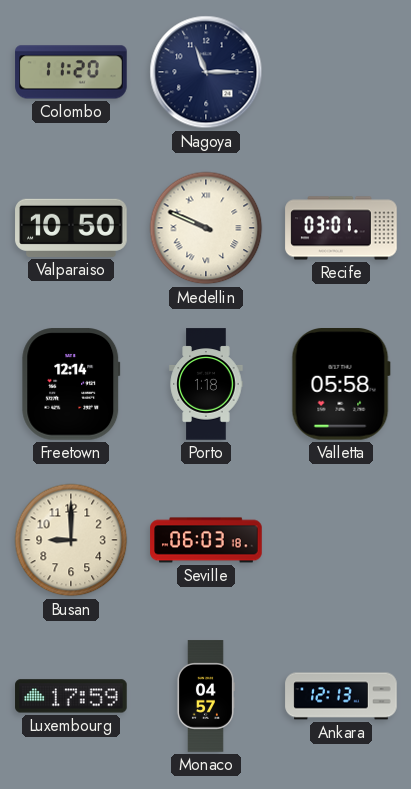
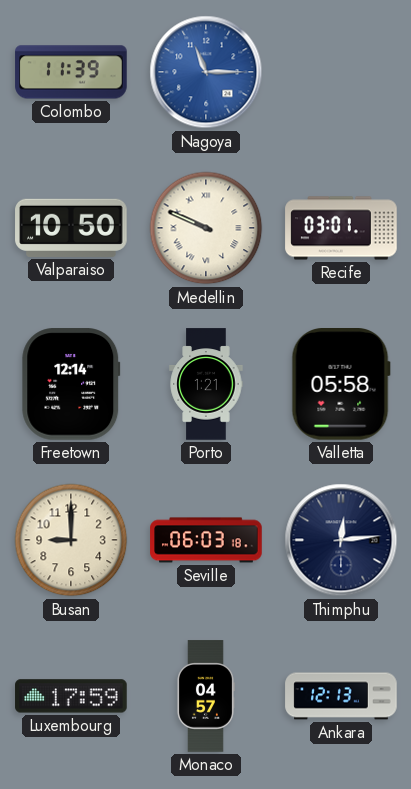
Colombo: 11:20 -> 11:39 (71, 72)
Nagoya dial: navy -> blue (206, 72)
Porto: 1:18 -> 1:21 (206, 384)
Thimphu: none -> 12:14 (341, 540)
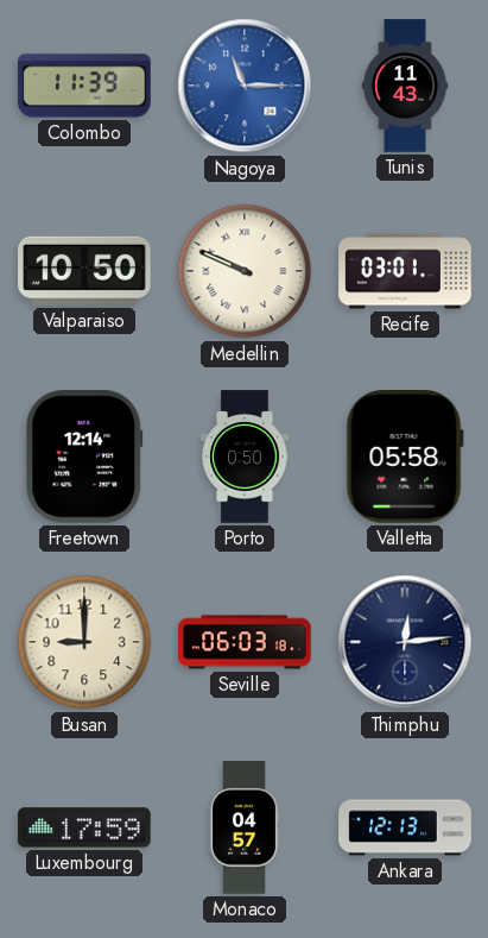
Tunis: none -> 11:43 (405, 86)
Porto: 1:21 -> 0:50 (245, 457)
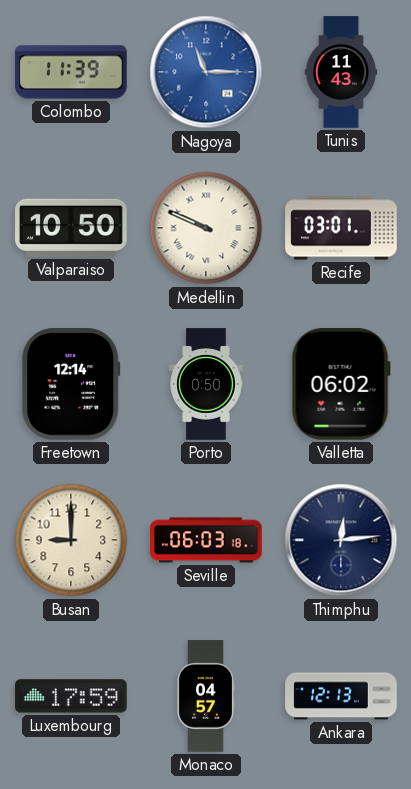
Valletta: 05:58 -> 06:02 (341, 385)
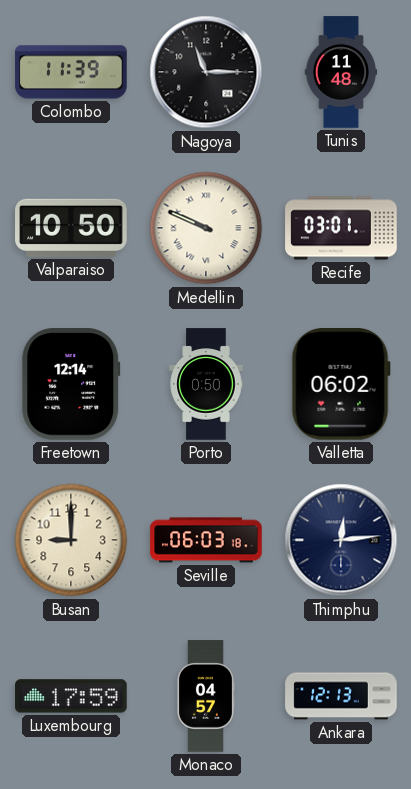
Nagoya dial: blue -> black (206, 72)
Tunis: 11:43 -> 11:48 (341, 72)
